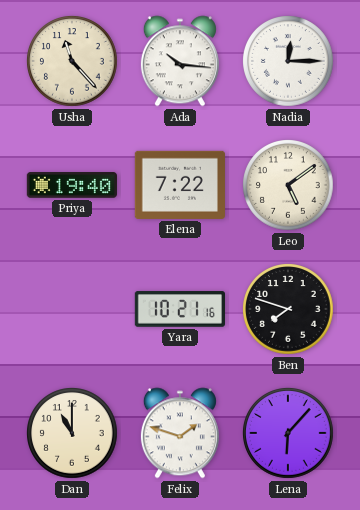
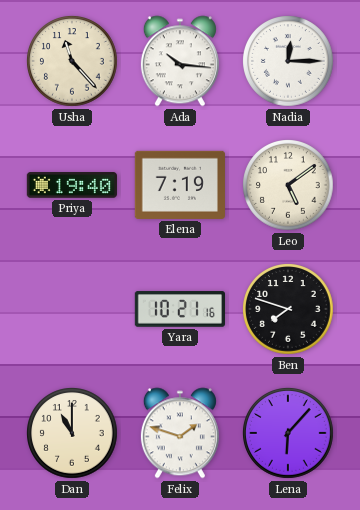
Elena: 7:22 -> 7:19 (180, 185)
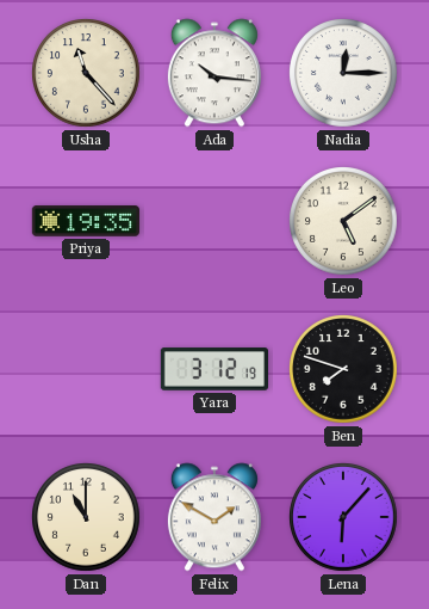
Priya: 19:40 -> 19:35 (86, 221)
Elena: 7:19 -> none (180, 185)
Yara: 10:21 -> 3:12 (213, 369)
Felix: 1:48 -> 1:50 (214, 517)
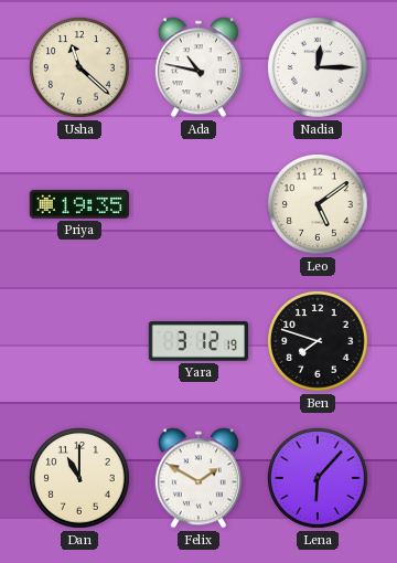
Usha: 11:23 -> 11:22 (79, 67)
Ada: 10:16 -> 10:47 (198, 67)
